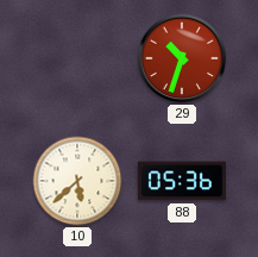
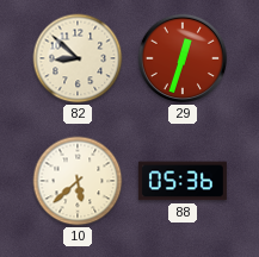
82: none -> 8:52 (78, 58)
29: 10:33 -> 12:33 (183, 58)
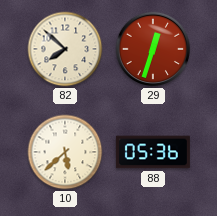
82: 8:52 -> 7:52 (65, 49)
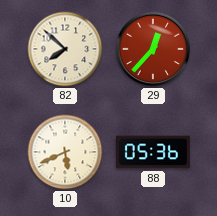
29: 12:33 -> 12:37 (153, 49)
10: 5:38 -> 5:41 (65, 152)
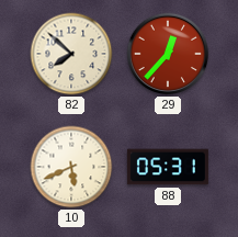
88: 05:36 -> 05:31 (168, 167)
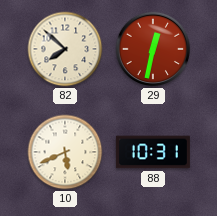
29: 12:37 -> 12:32 (153, 49)
88: 05:31 -> 10:31 (153, 152)
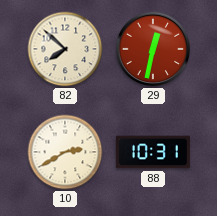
10: 5:41 -> 2:40 (65, 152)
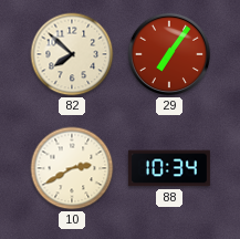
29: 12:32 -> 7:06 (169, 54)
88: 10:31 -> 10:34 (169, 168)
